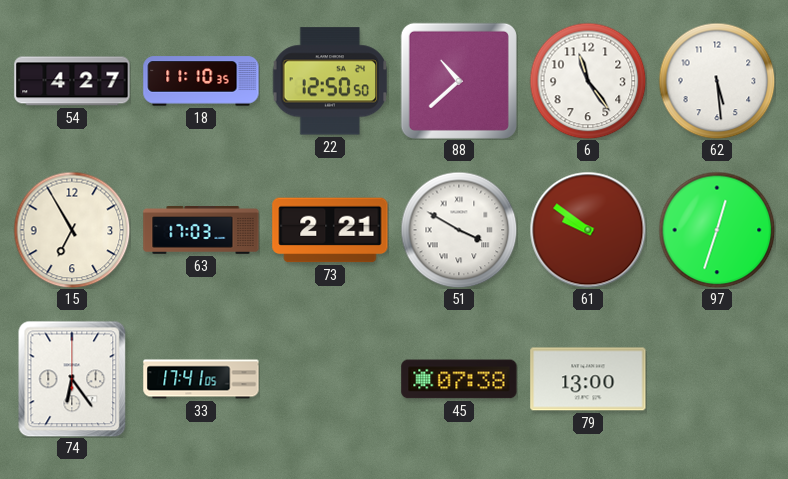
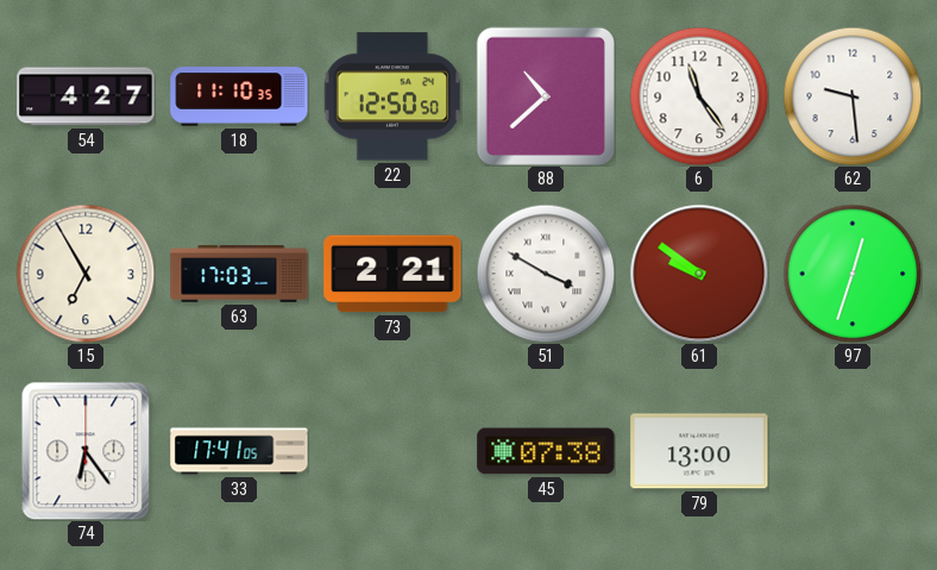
62: 5:29 -> 9:29 (853, 96)
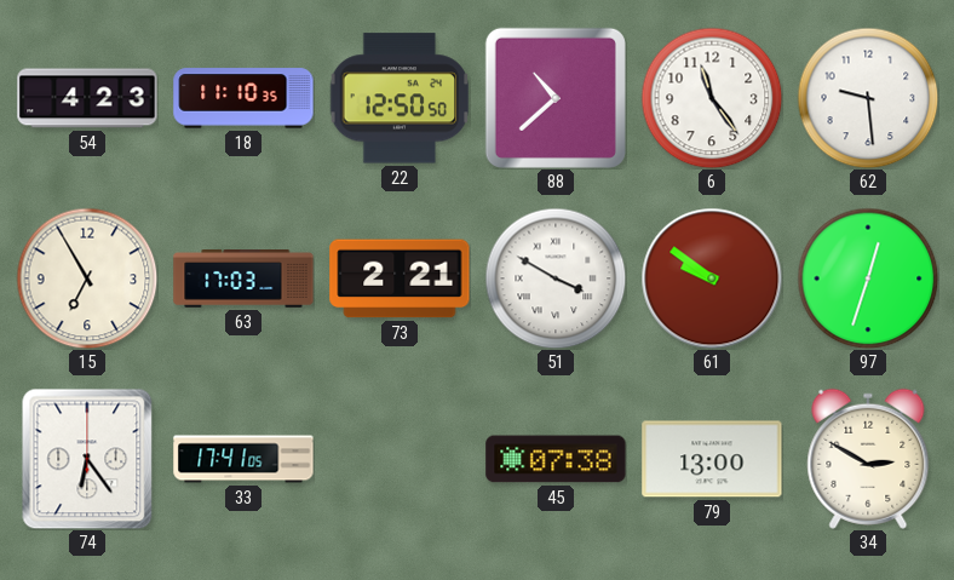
54: 4:27 -> 4:23 (87, 98)
34: none -> 2:50 (868, 459)
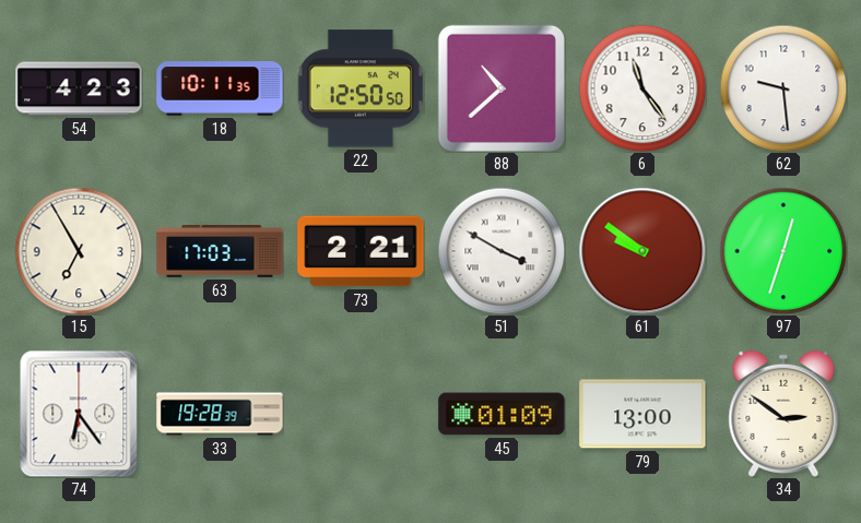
18: 11:10 -> 10:11 (220, 88)
33: 17:41 -> 19:28 (220, 414)
45: 07:38 -> 01:09 (502, 414)
34: 2:50 -> 2:51 (783, 414)
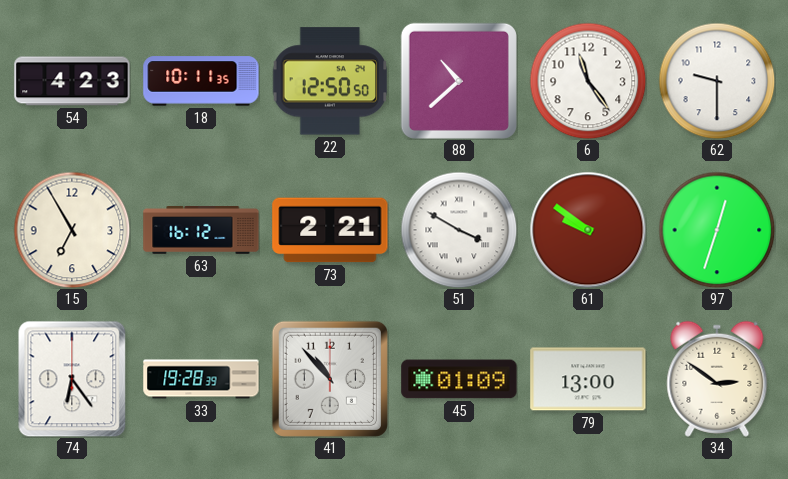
62: 9:29 -> 9:30 (717, 81)
63: 17:03 -> 16:12 (201, 231)
41: none -> 10:53 (330, 379)
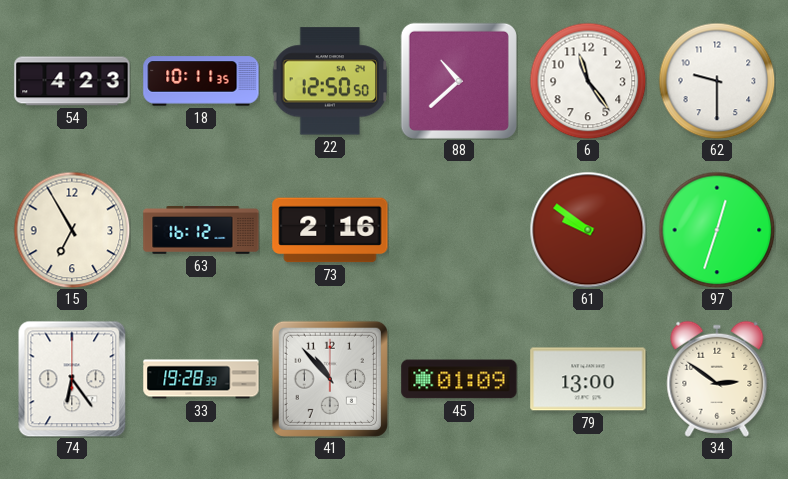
73: 2:21 -> 2:16 (330, 230)
51: 3:50 -> none (459, 230)
